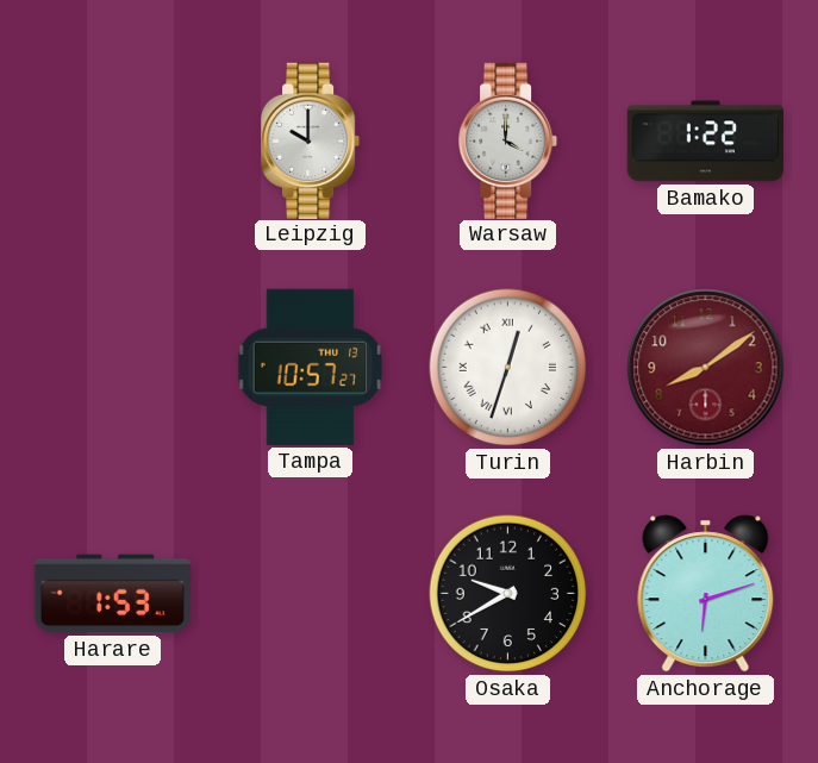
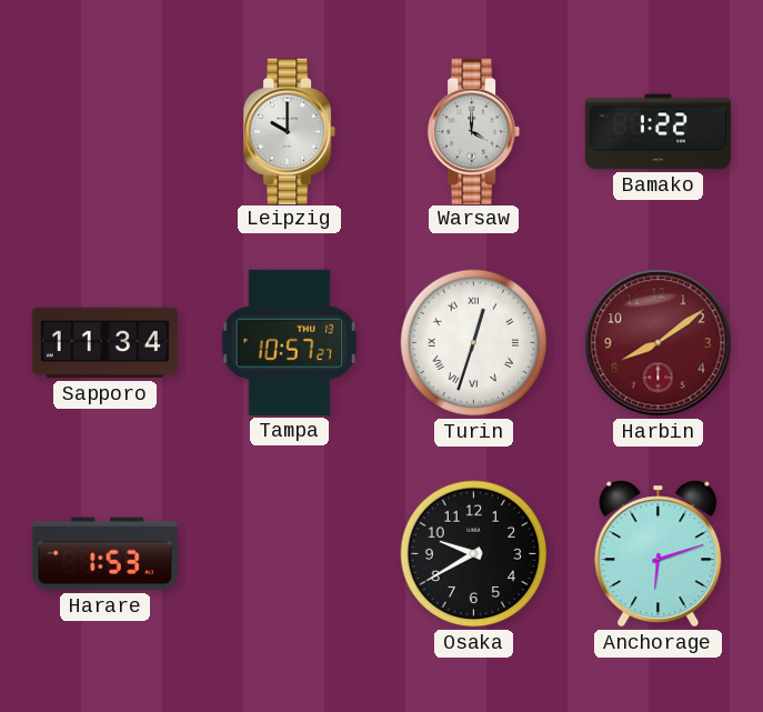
Sapporo: none -> 11:34 (104, 343)
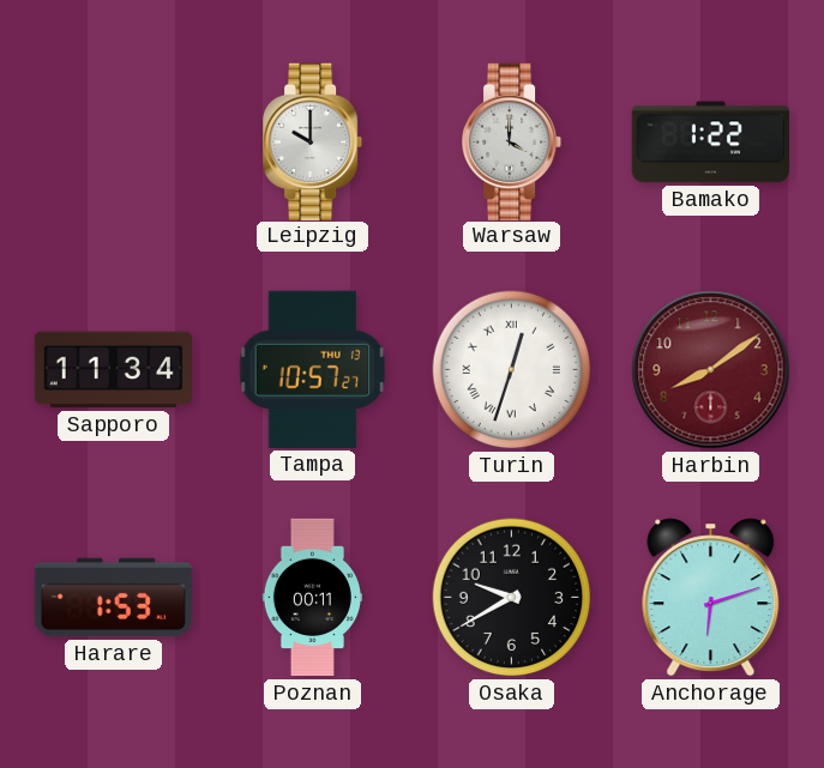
Poznan: none -> 00:11 (312, 598)
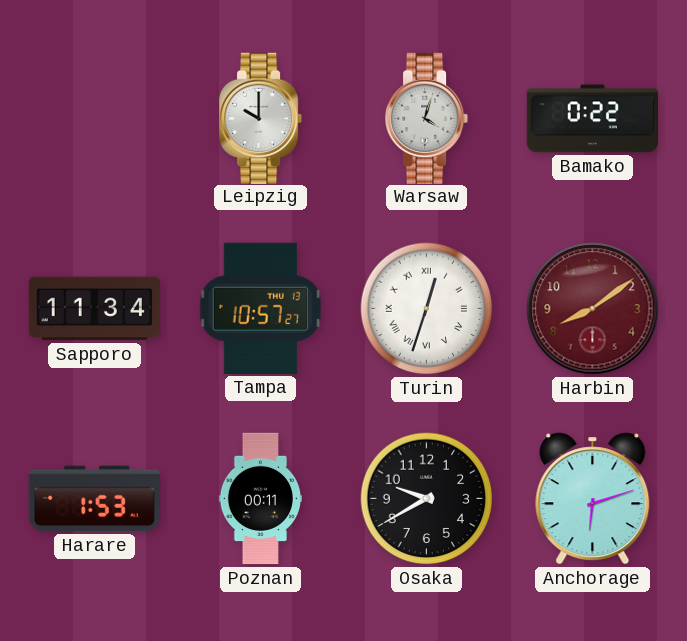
Warsaw: 4:00 -> 4:03 (428, 118)
Bamako: 1:22 -> 0:22 (592, 119)
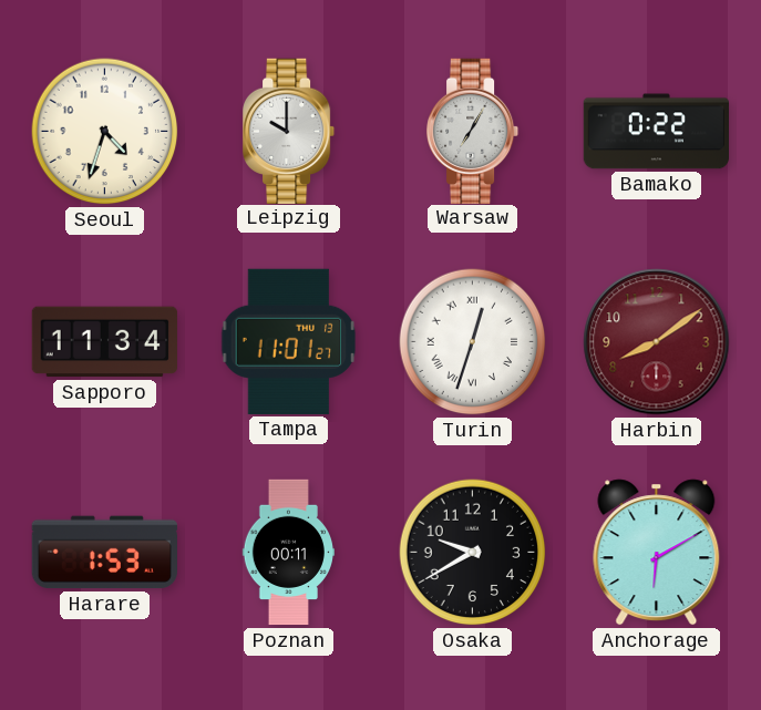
Seoul: none -> 4:33 (105, 132)
Warsaw: 4:03 -> 7:05 (474, 131)
Tampa: 10:57 -> 11:01 (289, 341)
Anchorage: 6:12 -> 6:10 (657, 553)
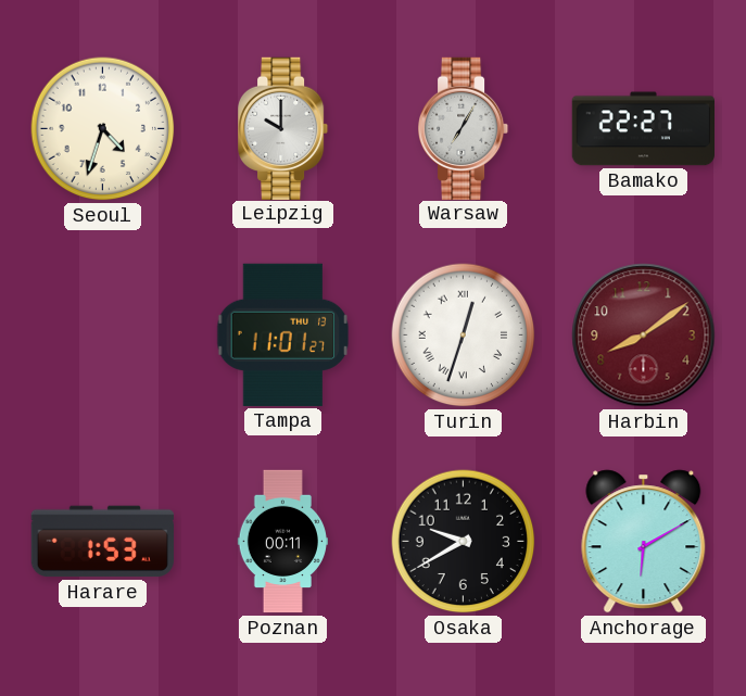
Bamako: 0:22 -> 22:27 (643, 129)
Sapporo: 11:34 -> none (104, 342)
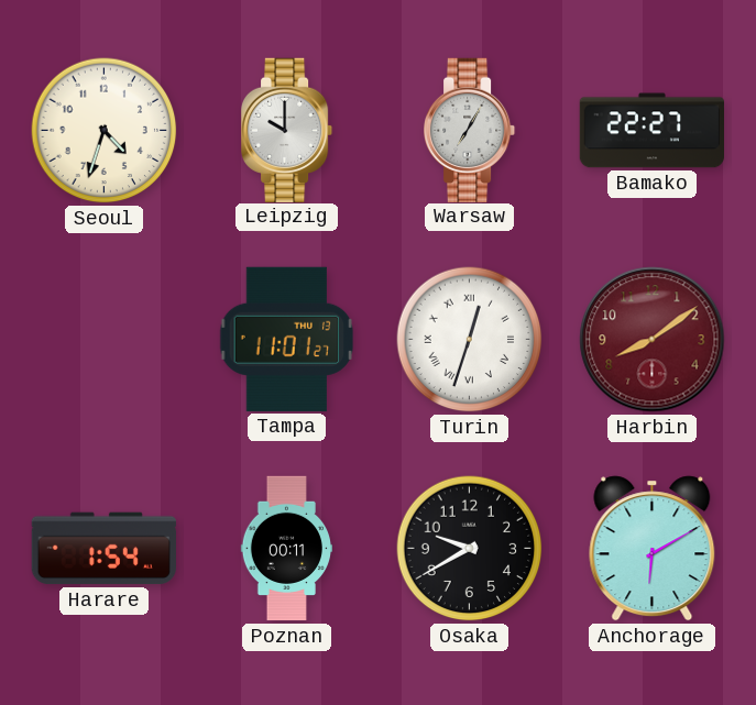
Harare: 1:53 -> 1:54 (103, 549)
